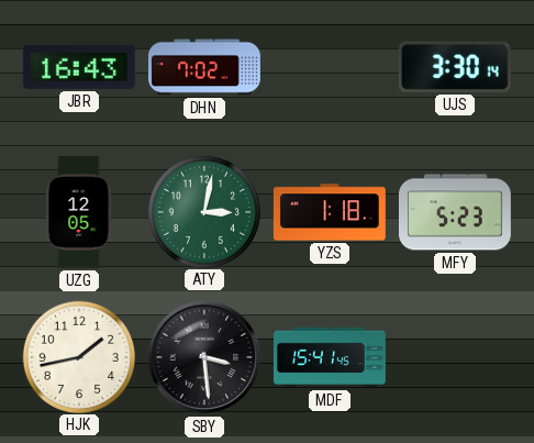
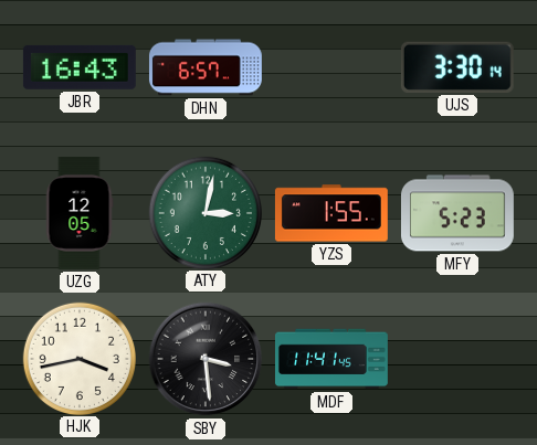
DHN: 7:02 -> 6:57 (206, 67)
YZS: 1:18 -> 1:55 (331, 213)
HJK: 1:43 -> 3:43 (78, 358)
MDF: 15:41 -> 11:41 (331, 359)
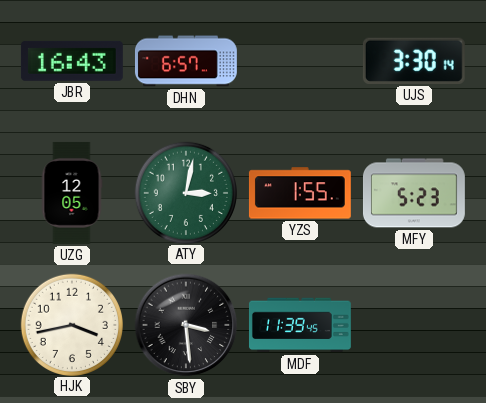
MDF: 11:41 -> 11:39 (300, 325)
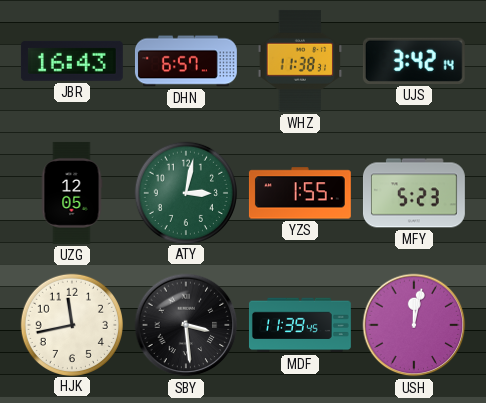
WHZ: none -> 11:38 (300, 61)
UJS: 3:30 -> 3:42 (414, 61)
HJK: 3:43 -> 11:43 (71, 324)
USH: none -> 12:02 (414, 325)
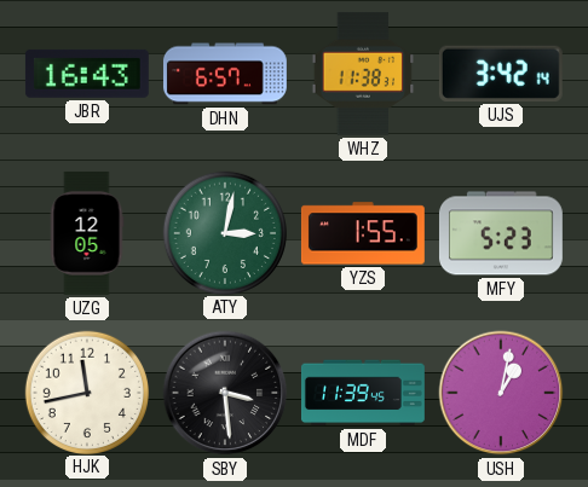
USH: 12:02 -> 1:02 (501, 393)
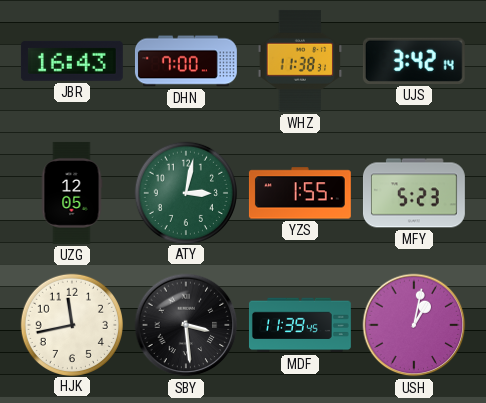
DHN: 6:57 -> 7:00 (186, 61)
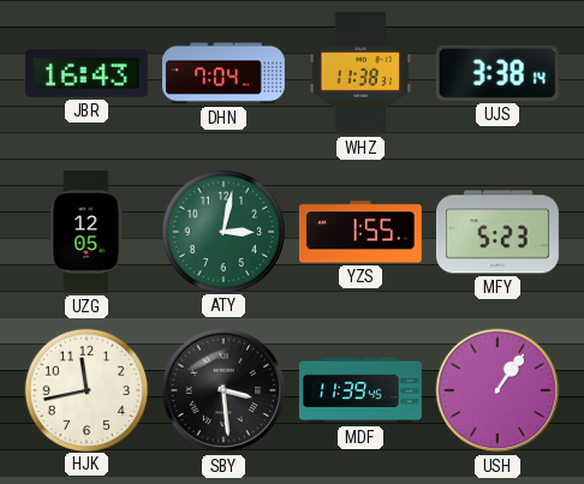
DHN: 7:00 -> 7:04 (224, 73)
UJS: 3:42 -> 3:38 (497, 73)
USH: 1:02 -> 1:06 (497, 390)
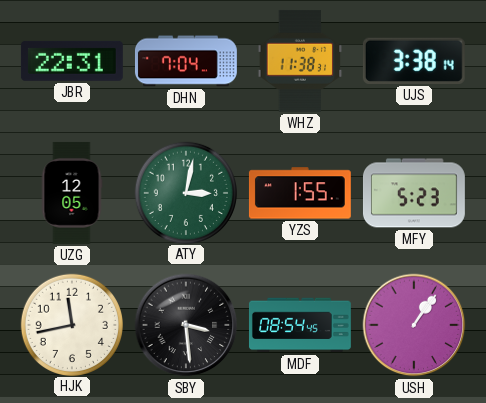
JBR: 16:43 -> 22:31 (72, 61)
MDF: 11:39 -> 08:54 (300, 325)
